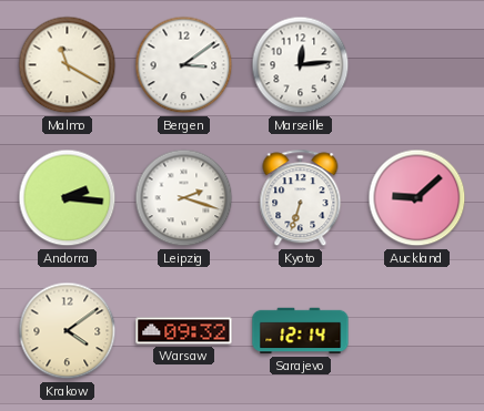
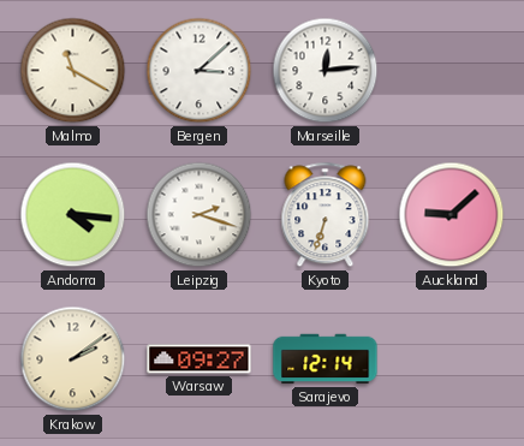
Bergen: 3:09 -> 3:08 (200, 71)
Andorra: 2:16 -> 4:16 (73, 215)
Krakow: 4:09 -> 2:09 (73, 359)
Warsaw: 09:32 -> 09:27 (200, 359)
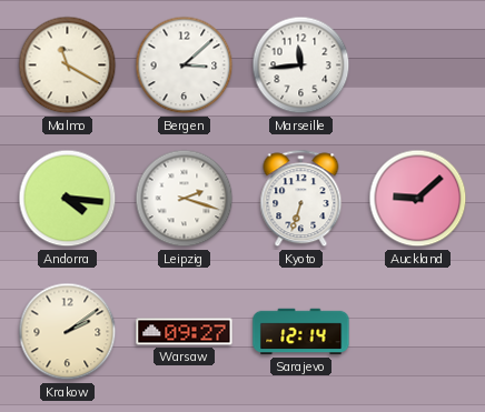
Marseille: 12:14 -> 11:44 (301, 66)
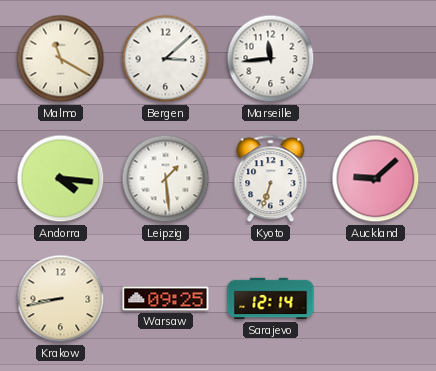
Leipzig: 2:18 -> 1:29 (166, 179)
Krakow: 2:09 -> 8:43 (61, 299)
Warsaw: 09:27 -> 09:25 (166, 299)
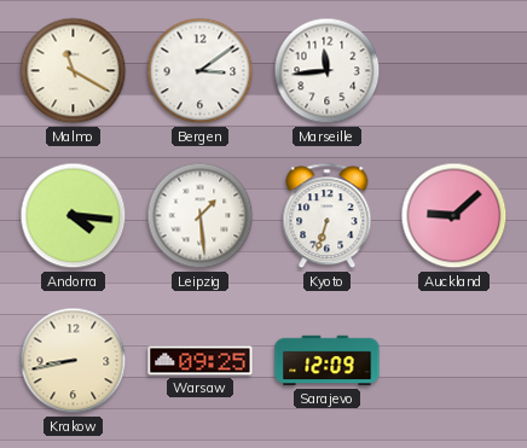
Bergen: 3:08 -> 3:09 (201, 71)
Sarajevo: 12:14 -> 12:09 (328, 361)
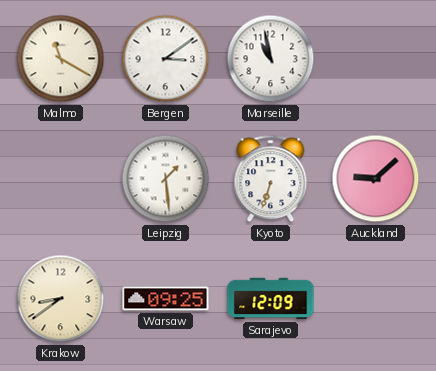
Marseille: 11:44 -> 10:58 (271, 59)
Andorra: 4:16 -> none (74, 216)
Krakow: 8:43 -> 8:39 (61, 299)
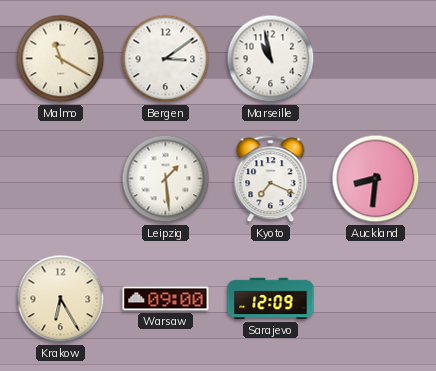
Kyoto: 6:33 -> 7:19 (271, 179)
Auckland: 9:08 -> 8:31 (376, 179)
Krakow: 8:39 -> 6:25 (61, 299)
Warsaw: 09:25 -> 09:00 (166, 299)
